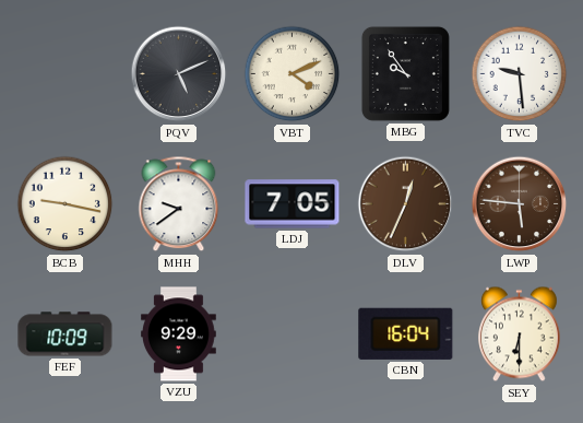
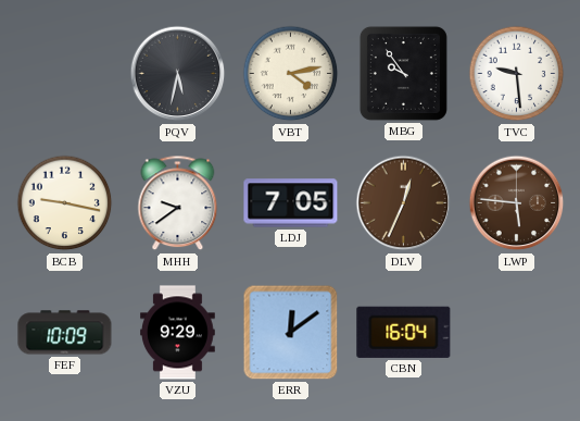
PQV: 5:11 -> 5:32 (178, 74)
VBT: 4:11 -> 4:13 (291, 74)
ERR: none -> 12:09 (291, 333)
SEY: 6:30 -> none (520, 334)
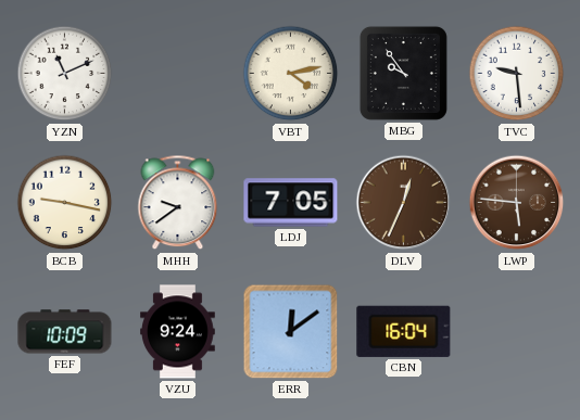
YZN: none -> 11:11 (65, 74)
PQV: 5:32 -> none (178, 74)
VZU: 9:29 -> 9:24 (178, 332)
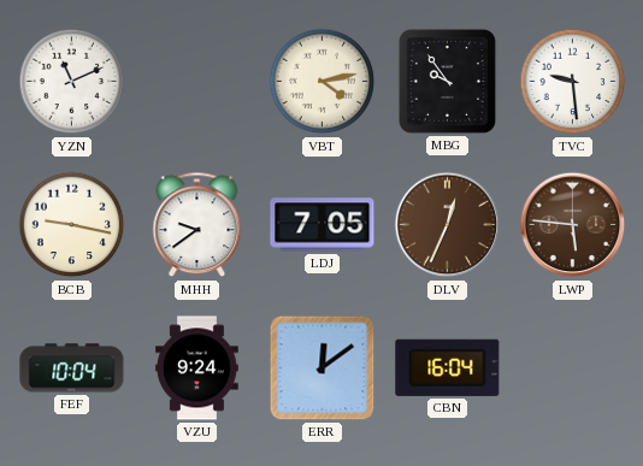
FEF: 10:09 -> 10:04 (72, 368)
